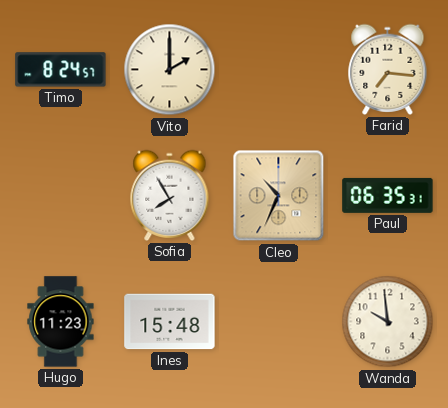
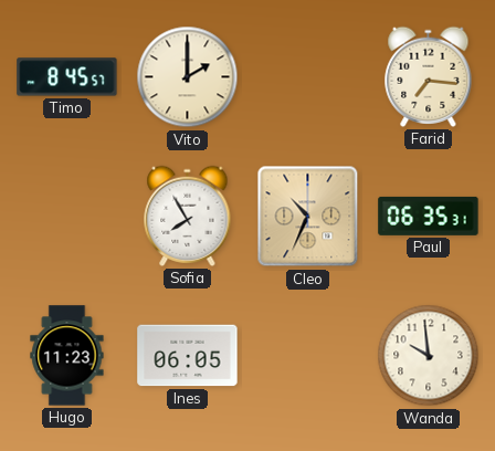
Timo: 8:24 -> 8:45 (67, 77)
Ines: 15:48 -> 06:05 (188, 356)
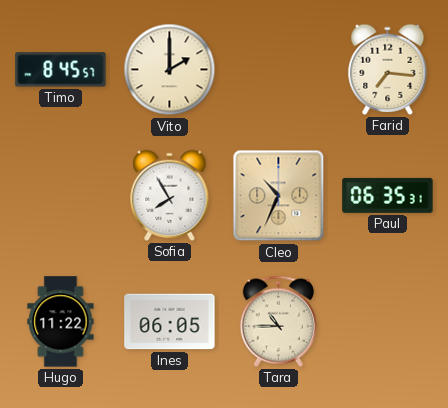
Hugo: 11:23 -> 11:22 (61, 322)
Tara: none -> 10:45 (278, 321)
Wanda: 9:59 -> none (429, 356)
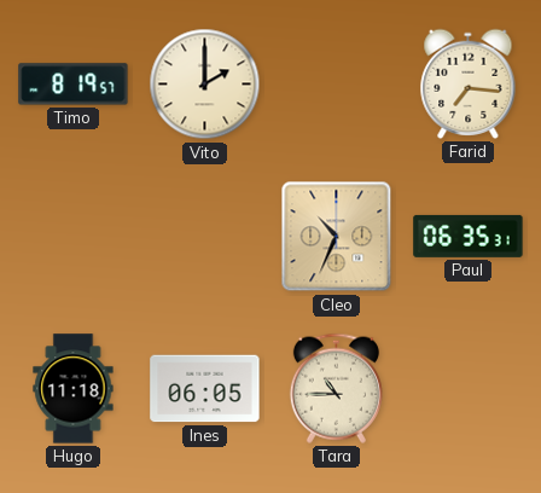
Timo: 8:45 -> 8:19 (74, 85)
Sofia: 7:55 -> none (170, 195)
Hugo: 11:22 -> 11:18 (74, 389)
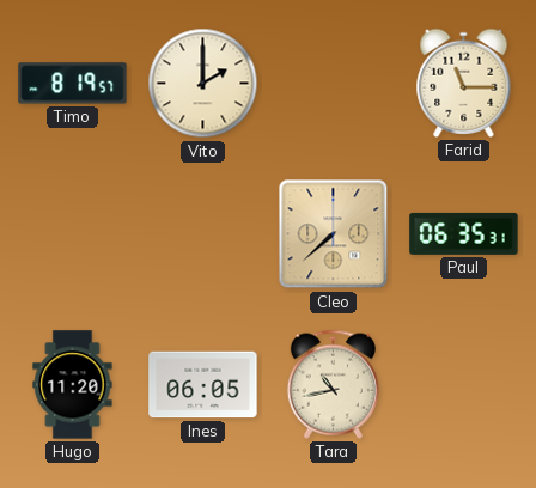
Farid: 7:16 -> 11:15 (464, 83)
Cleo: 10:34 -> 7:38 (334, 234)
Hugo: 11:18 -> 11:20 (73, 385)
Tara: 10:45 -> 10:43 (333, 384)
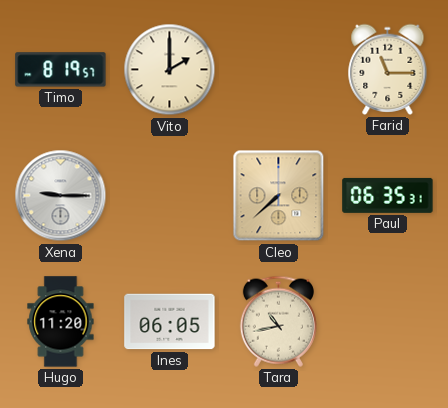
Xena: none -> 9:15 (61, 196)
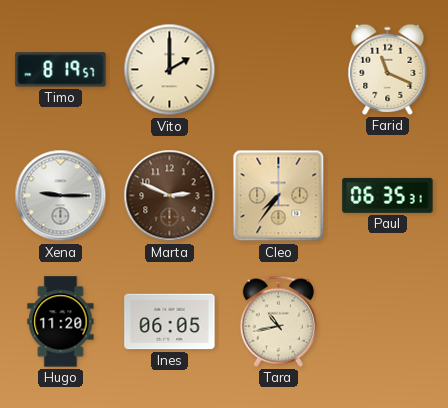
Farid: 11:15 -> 11:19 (388, 69)
Marta: none -> 2:49 (170, 196)
Cleo: 7:38 -> 7:36 (279, 196)
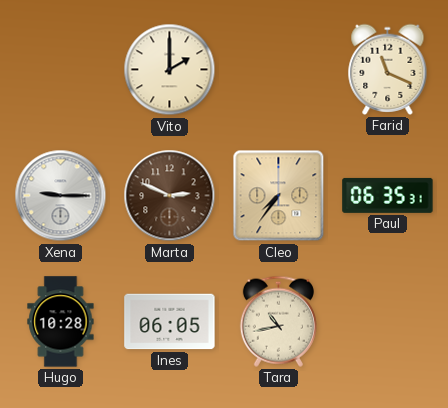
Timo: 8:19 -> none (61, 70)
Hugo: 11:20 -> 10:28 (61, 322)
